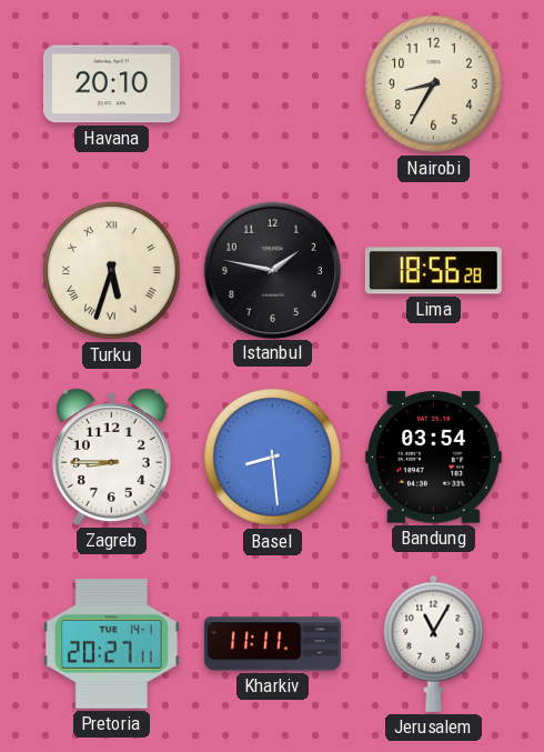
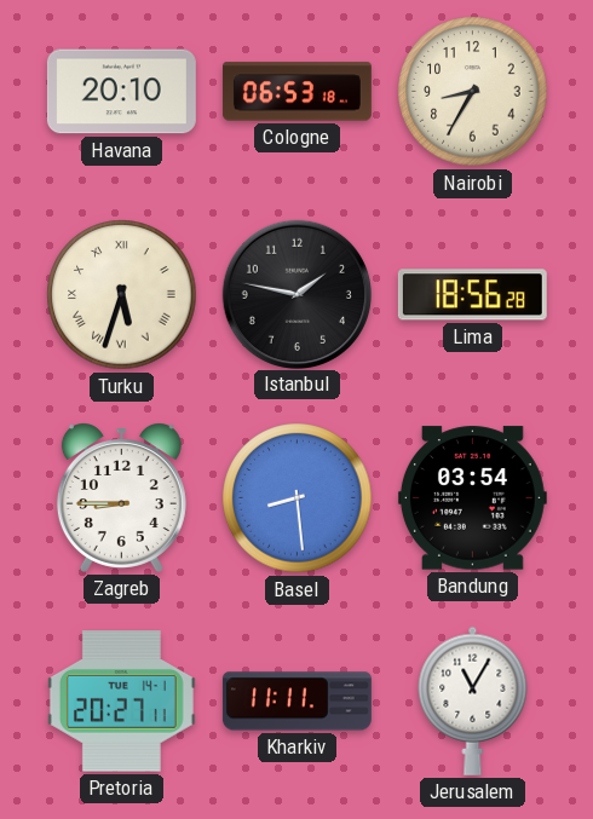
Cologne: none -> 06:53 (296, 92)
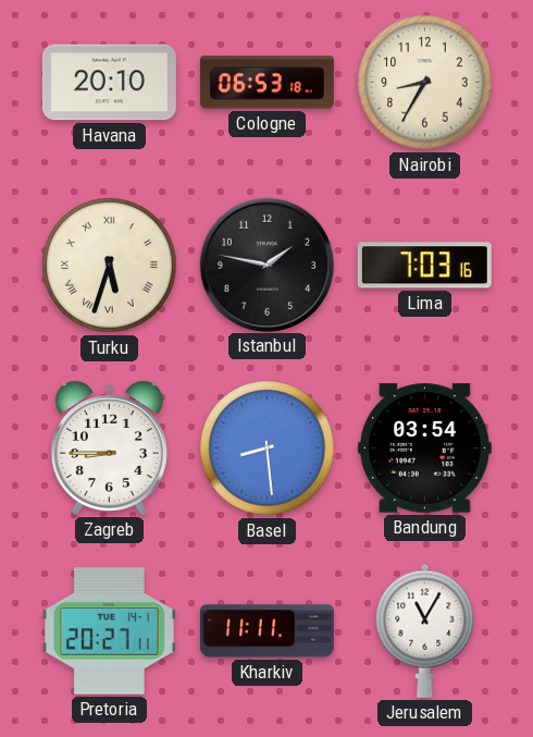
Lima: 18:56 -> 7:03 (424, 266)
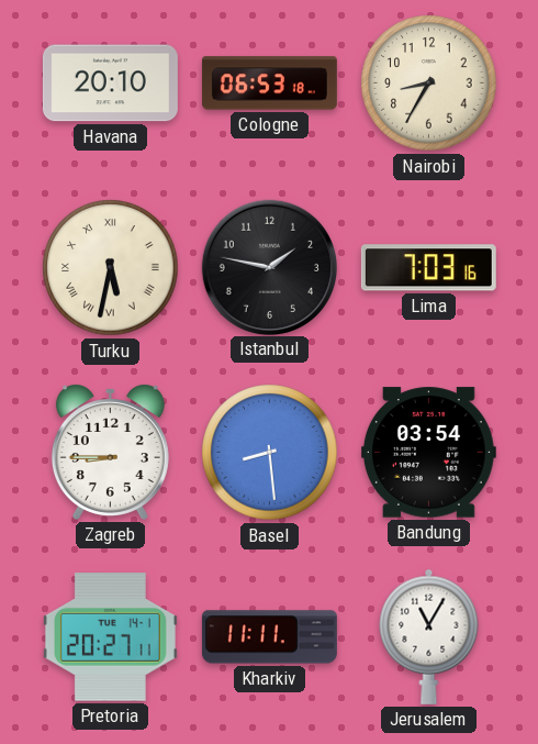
Turku: 5:33 -> 5:32 (111, 268)
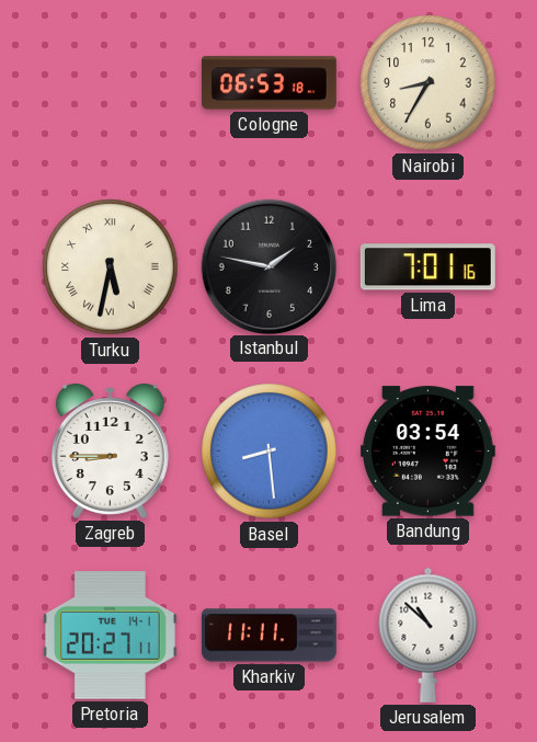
Havana: 20:10 -> none (110, 84)
Lima: 7:03 -> 7:01 (427, 267)
Jerusalem: 11:05 -> 10:52 (429, 635)
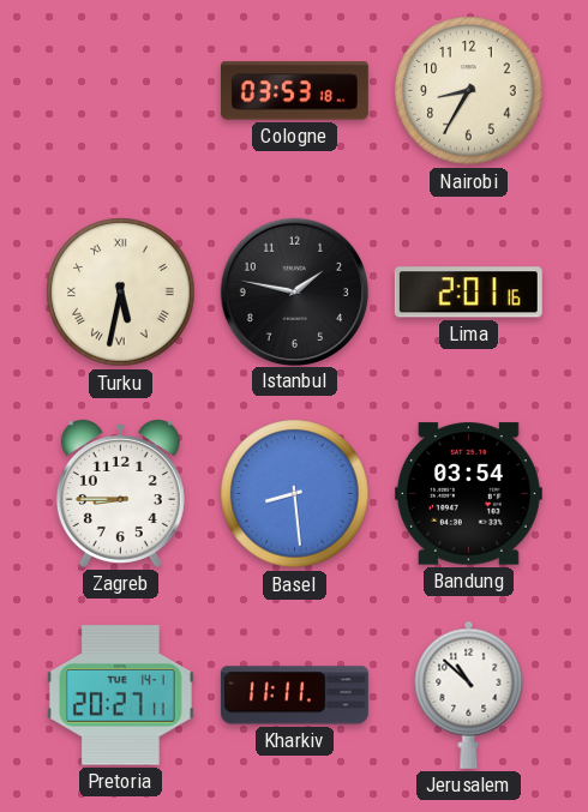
Cologne: 06:53 -> 03:53 (294, 91)
Lima: 7:01 -> 2:01 (468, 293)
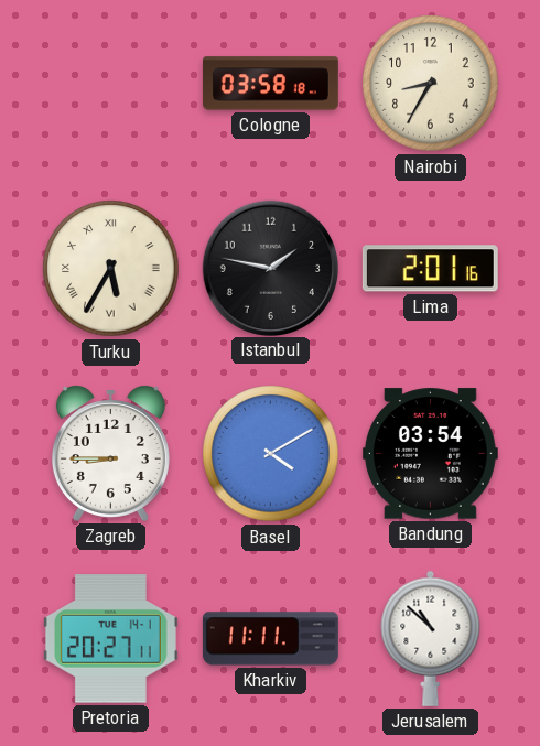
Cologne: 03:53 -> 03:58 (270, 84)
Turku: 5:32 -> 5:35 (111, 269)
Basel: 8:29 -> 4:10 (271, 454)
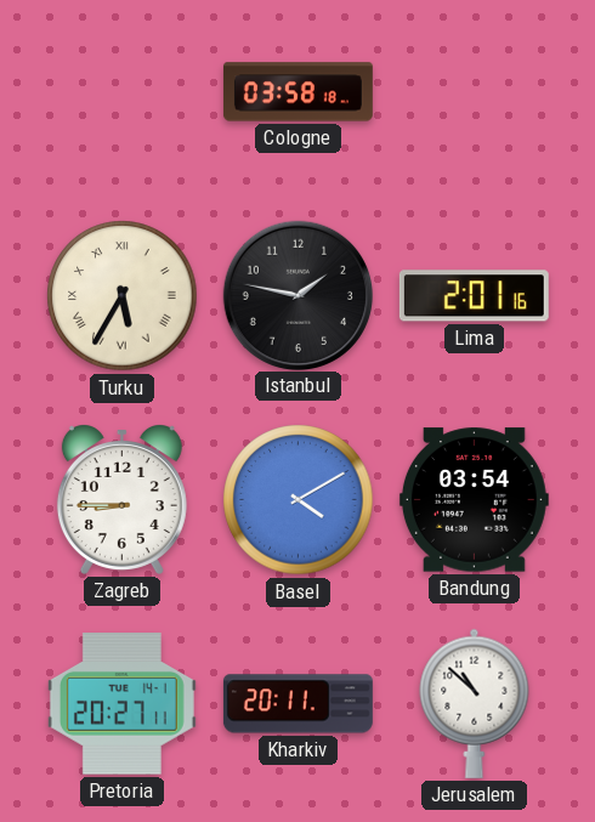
Nairobi: 8:35 -> none (431, 84)
Kharkiv: 11:11 -> 20:11 (297, 704)
